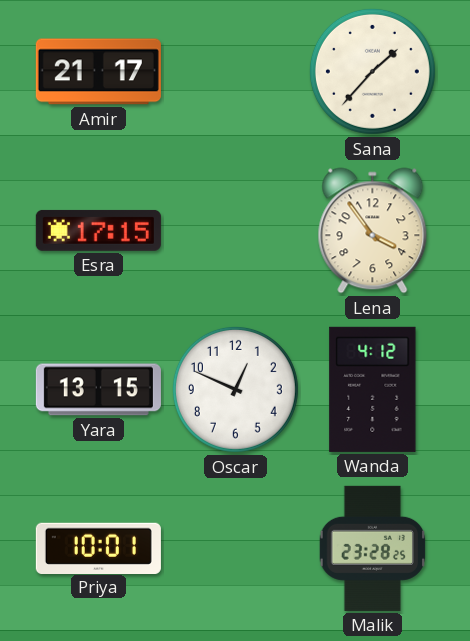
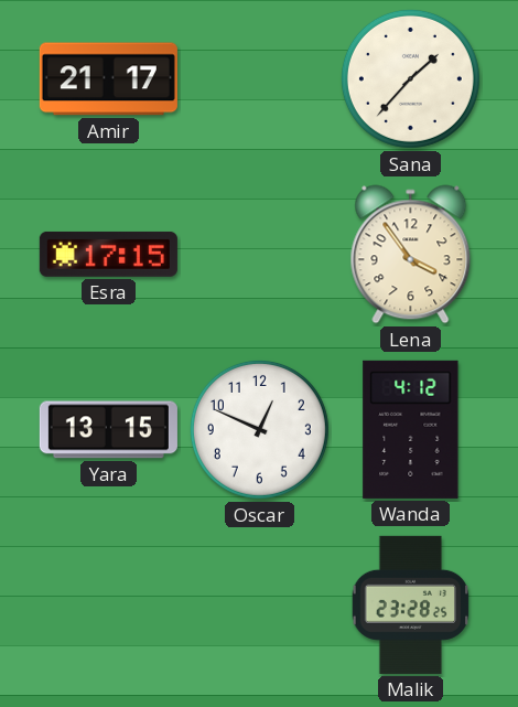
Priya: 10:01 -> none (98, 548)
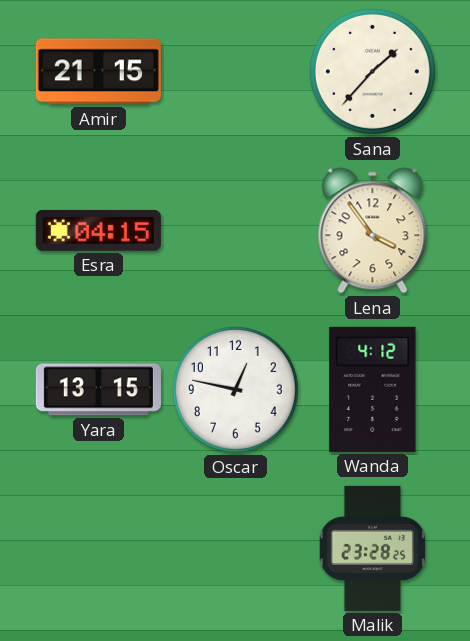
Amir: 21:17 -> 21:15 (98, 72)
Esra: 17:15 -> 04:15 (98, 230)
Oscar: 12:49 -> 12:47 (235, 389)
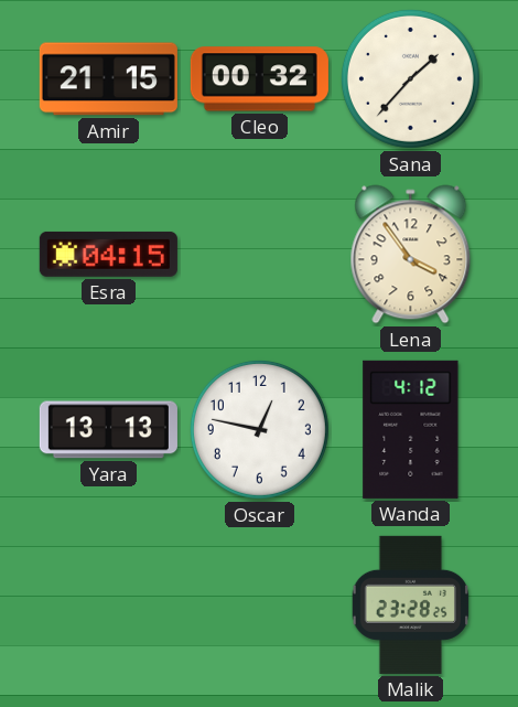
Cleo: none -> 00:32 (259, 79)
Yara: 13:15 -> 13:13 (108, 430)
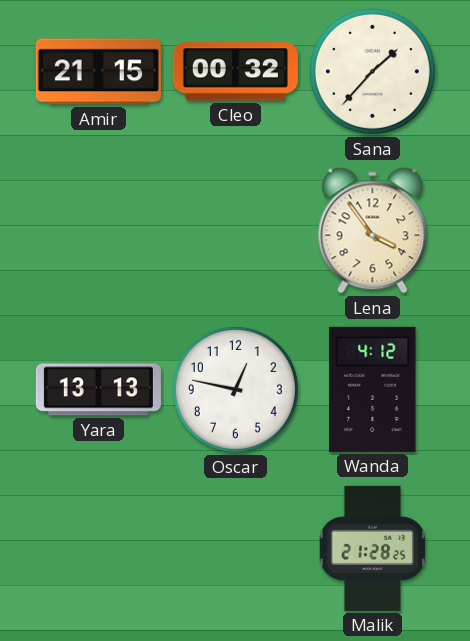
Esra: 04:15 -> none (108, 254)
Malik: 23:28 -> 21:28 (373, 548)
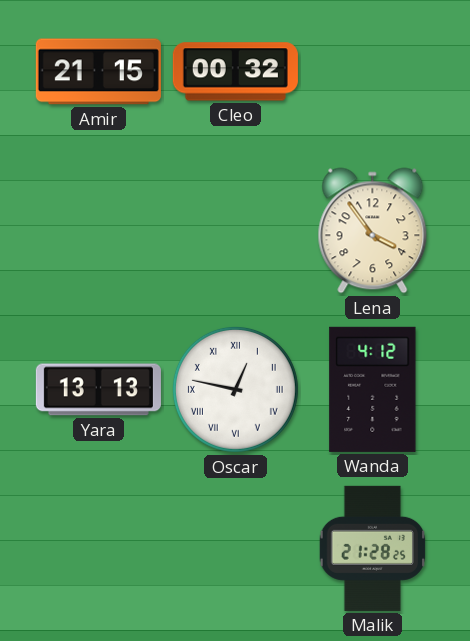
Sana: 1:37 -> none (372, 71)
Oscar numerals: Arabic -> Roman (235, 389)
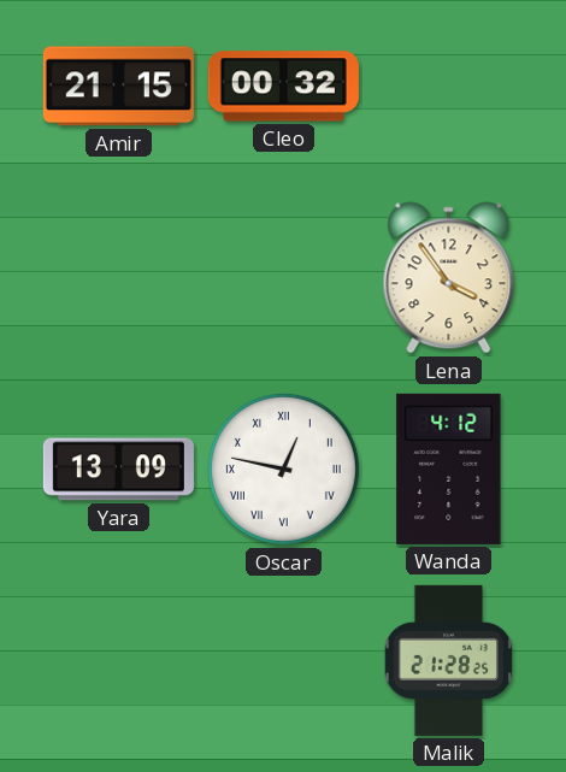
Yara: 13:13 -> 13:09 (118, 470)
